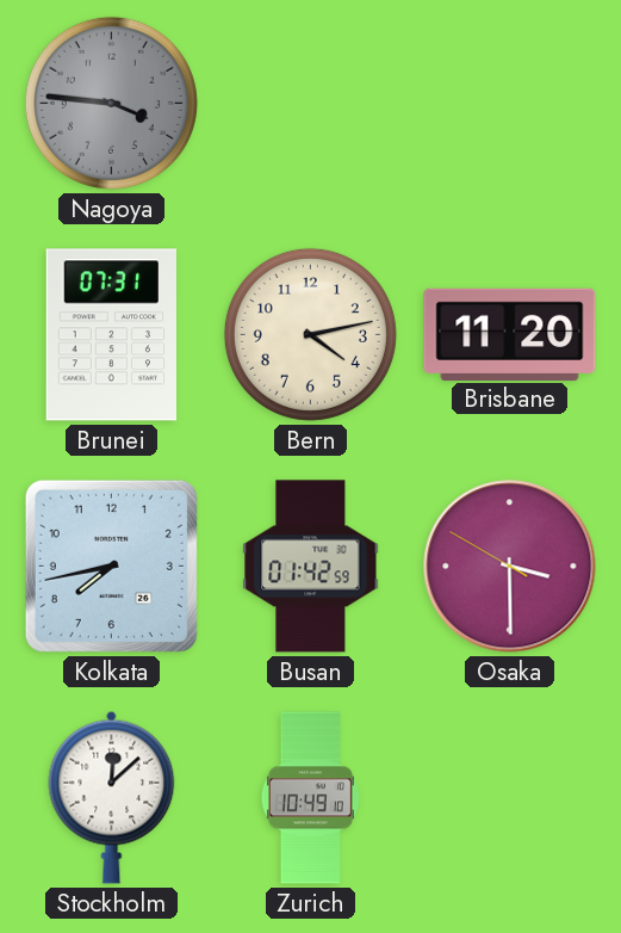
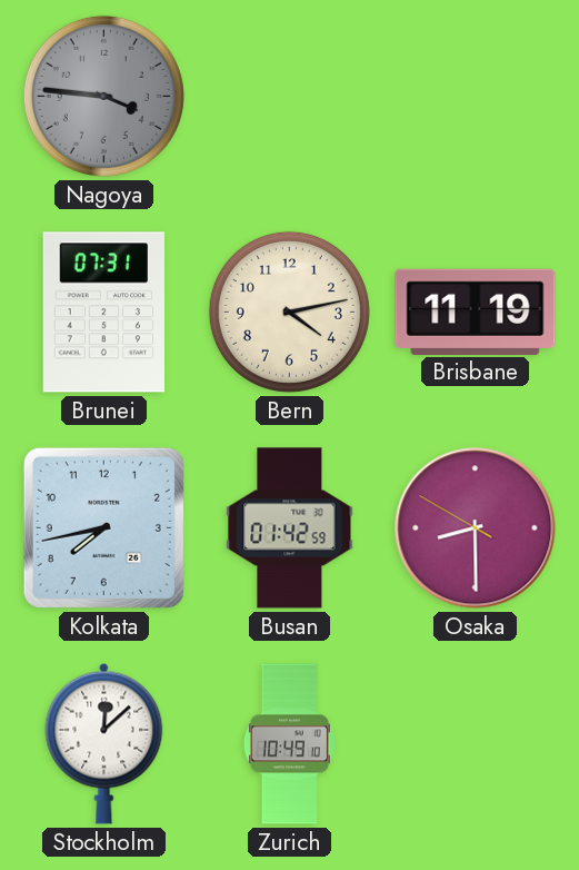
Brisbane: 11:20 -> 11:19 (476, 312)
Osaka: 3:29 -> 8:29 (476, 528)
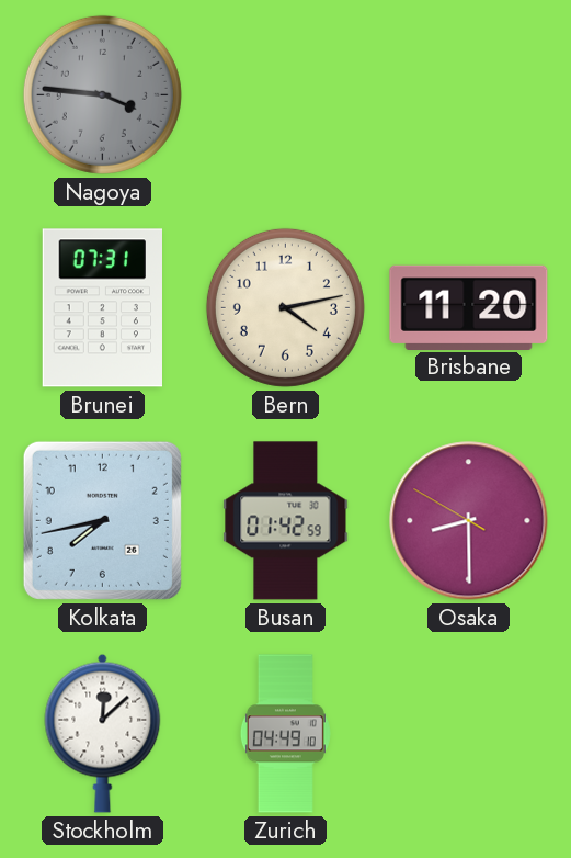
Brisbane: 11:19 -> 11:20 (469, 307)
Zurich: 10:49 -> 04:49 (285, 734)
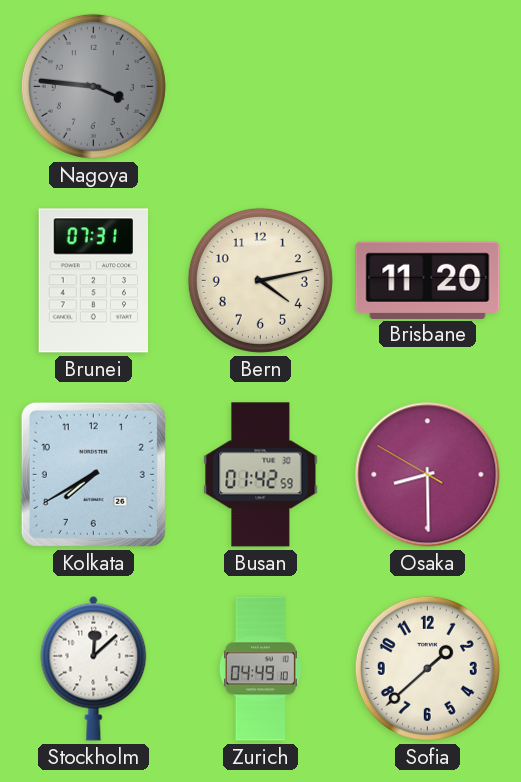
Kolkata: 7:43 -> 7:40 (93, 474)
Sofia: none -> 1:38 (427, 668)
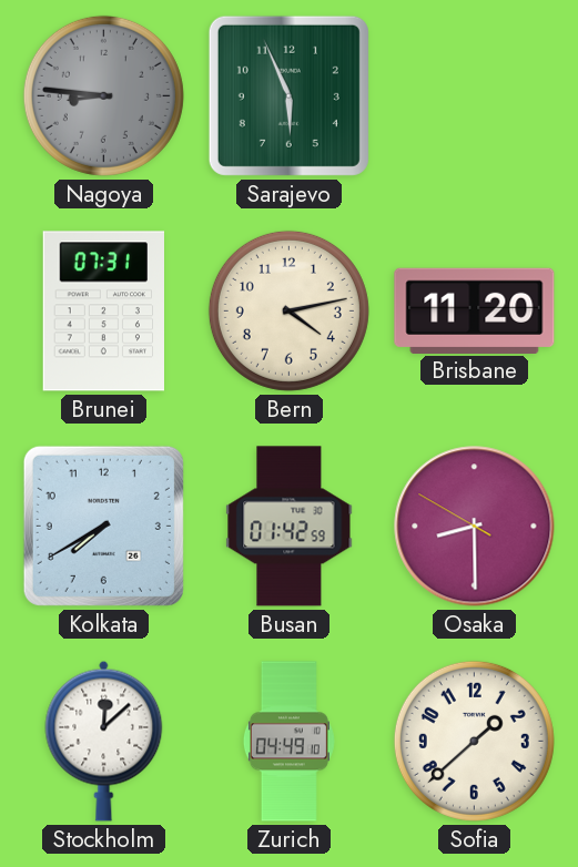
Nagoya: 3:46 -> 8:46 (103, 95)
Sarajevo: none -> 5:56 (288, 95)
